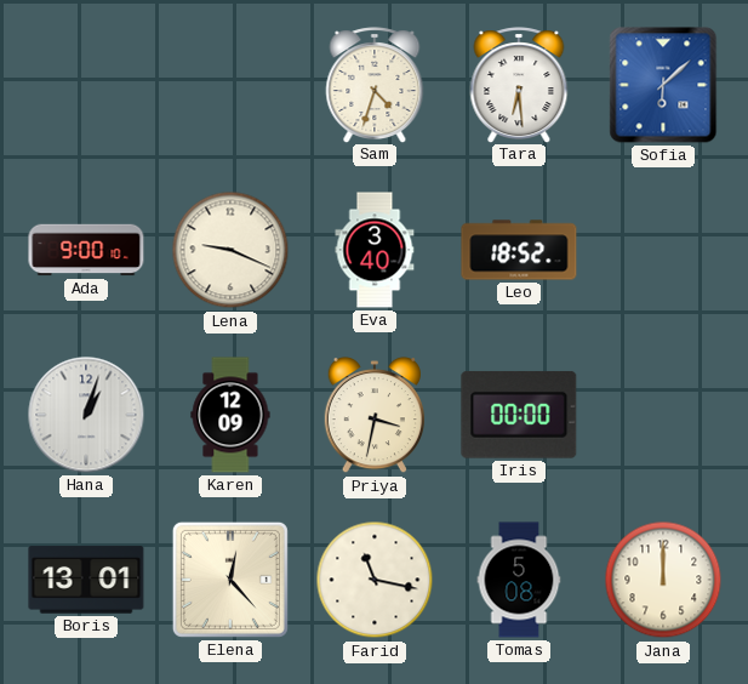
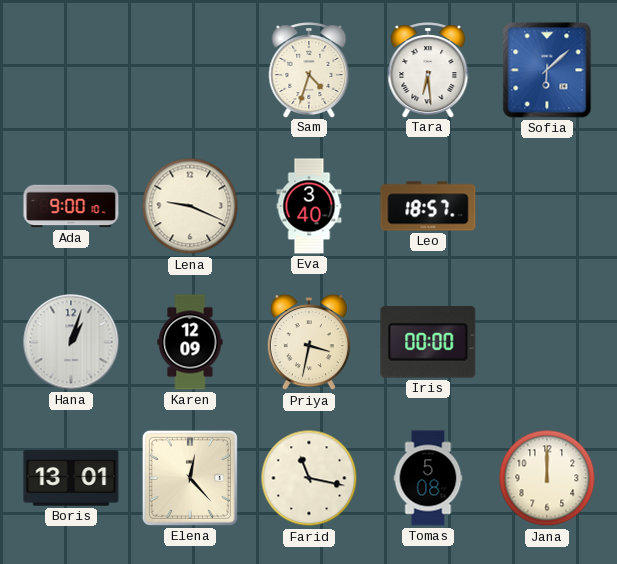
Leo: 18:52 -> 18:57 (428, 206)
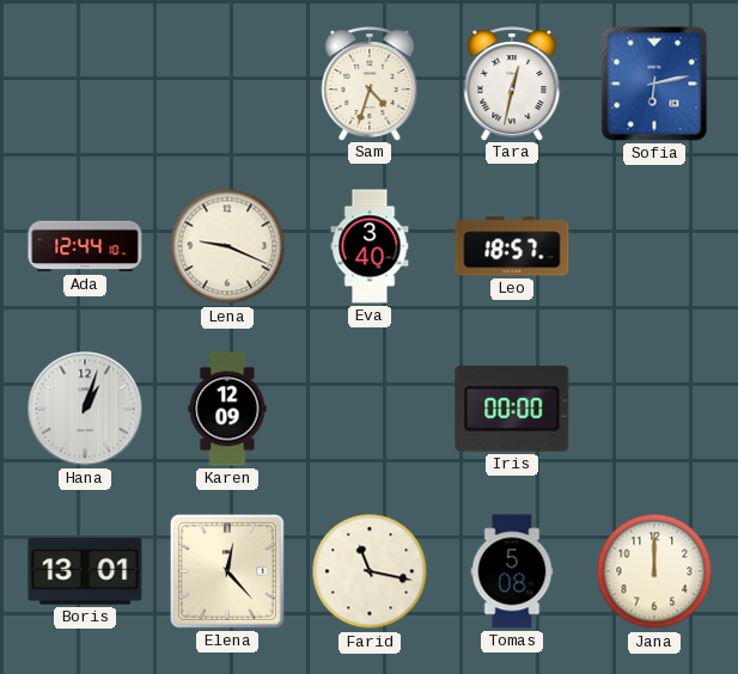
Tara: 6:29 -> 12:32 (512, 84)
Sofia: 6:08 -> 6:13 (654, 84)
Ada: 9:00 -> 12:44 (85, 246)
Priya: 3:32 -> none (308, 343)
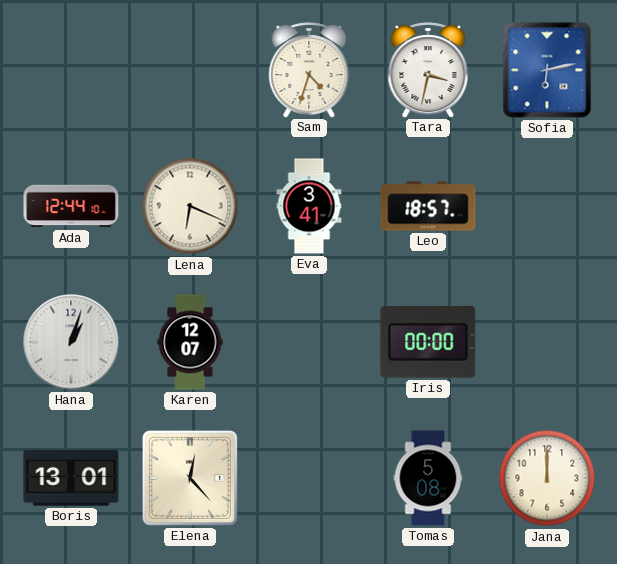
Tara: 12:32 -> 3:32 (428, 70)
Lena: 9:19 -> 6:19 (190, 206)
Eva: 3:40 -> 3:41 (309, 206)
Karen: 12:09 -> 12:07 (190, 342)
Farid: 11:17 -> none (370, 571)
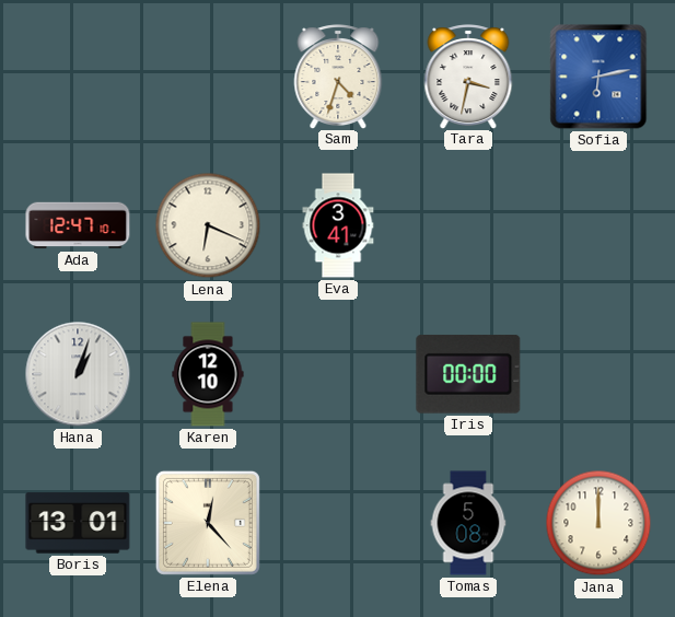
Ada: 12:44 -> 12:47 (78, 225)
Leo: 18:57 -> none (428, 206)
Karen: 12:07 -> 12:10 (208, 374)
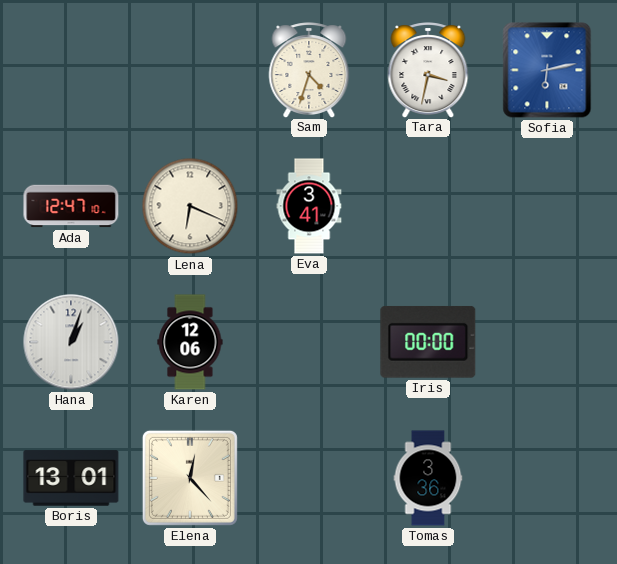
Karen: 12:10 -> 12:06 (190, 342)
Tomas: 5:08 -> 3:36 (428, 478)
Jana: 12:00 -> none (598, 523)
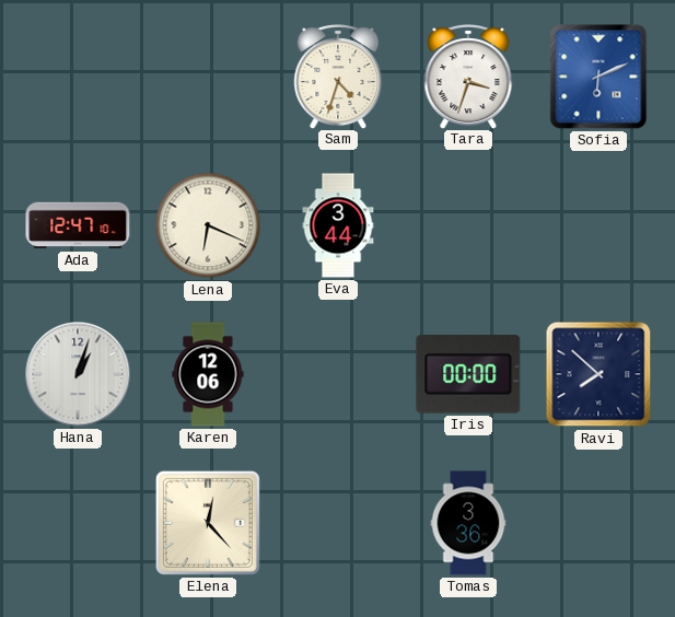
Tara: 3:32 -> 3:33 (468, 77)
Sofia: 6:13 -> 6:11 (598, 77)
Eva: 3:41 -> 3:44 (338, 225)
Ravi: none -> 7:52 (598, 374)
Boris: 13:01 -> none (71, 478)
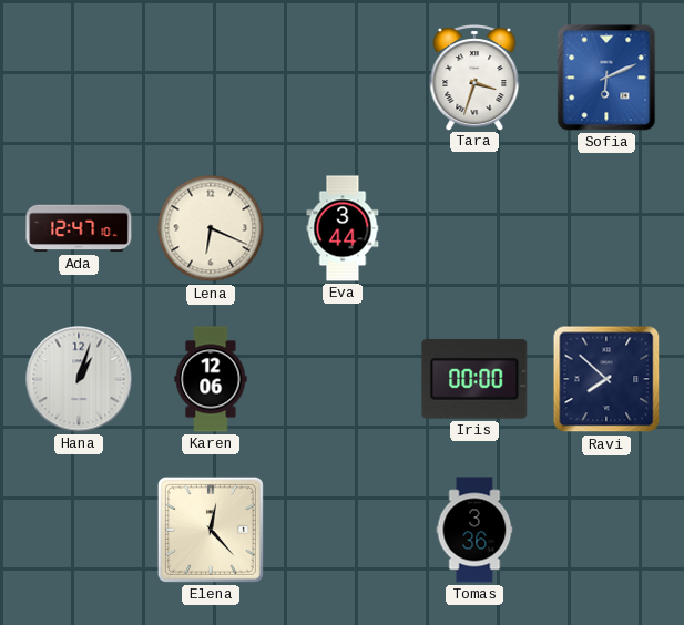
Sam: 4:33 -> none (338, 77)
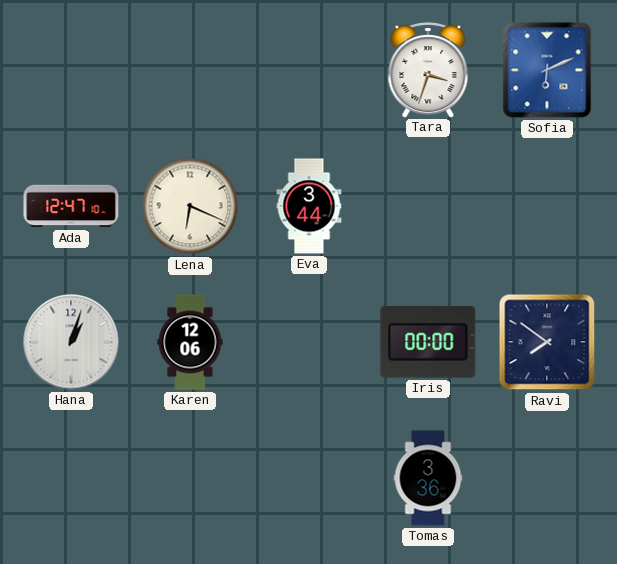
Ravi: 7:52 -> 7:51 (547, 342)
Elena: 12:23 -> none (211, 530)
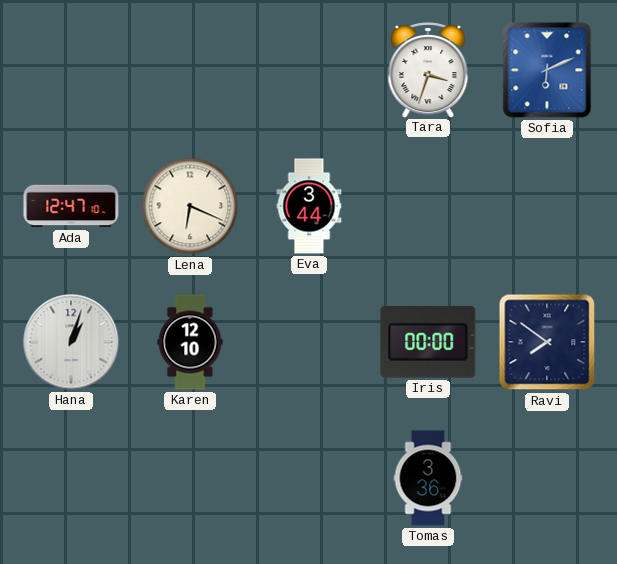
Karen: 12:06 -> 12:10 (190, 342)
